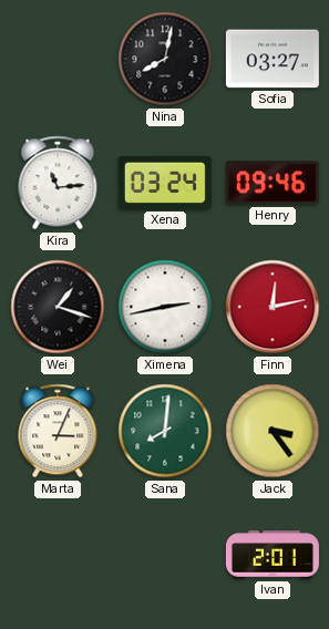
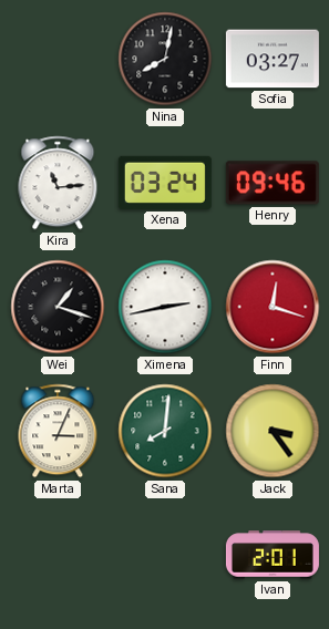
Finn: 12:13 -> 12:18 (273, 307)
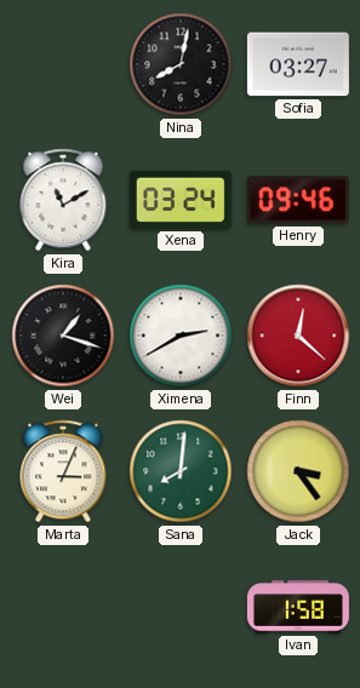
Kira: 11:14 -> 11:10 (63, 200)
Ximena: 2:43 -> 2:40 (181, 336)
Finn: 12:18 -> 12:22 (298, 336)
Ivan: 2:01 -> 1:58 (298, 607)
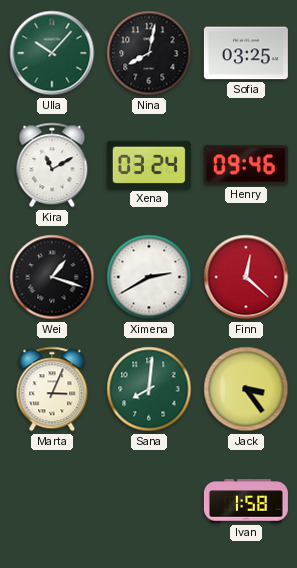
Ulla: none -> 10:07 (52, 53)
Sofia: 03:27 -> 03:25 (246, 53)
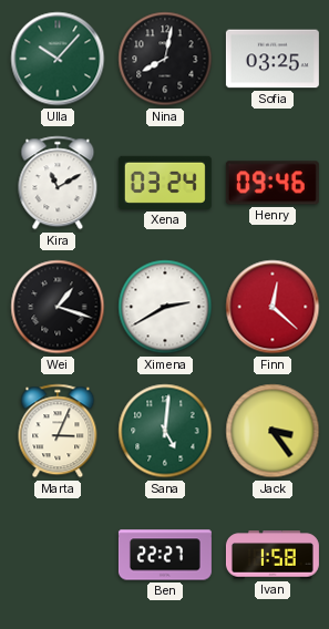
Sana: 8:01 -> 5:01 (165, 431)
Ben: none -> 22:27 (165, 555)
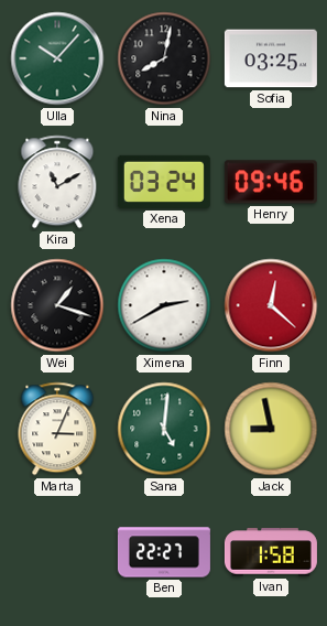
Jack: 3:24 -> 8:58 (271, 429)
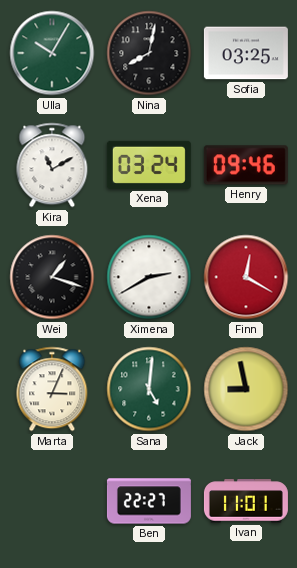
Ulla: 10:07 -> 10:05 (52, 53)
Finn: 12:22 -> 12:20 (246, 277)
Ivan: 1:58 -> 11:01 (246, 501)
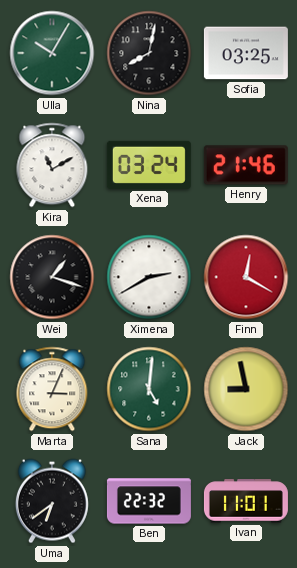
Henry: 09:46 -> 21:46 (246, 165)
Uma: none -> 6:39 (52, 501)
Ben: 22:27 -> 22:32 (149, 501)
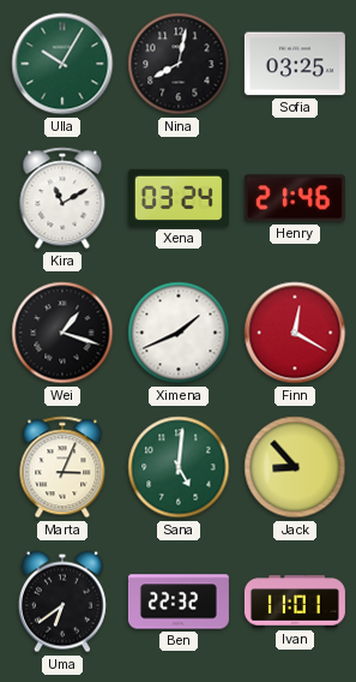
Ximena: 2:40 -> 1:41 (179, 333)
Jack: 8:58 -> 8:53 (295, 467)
